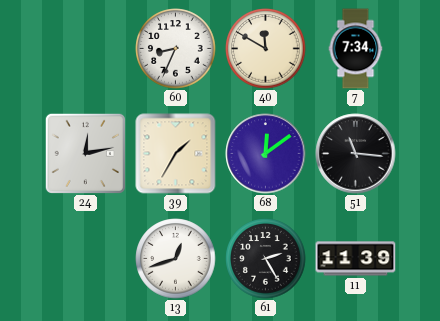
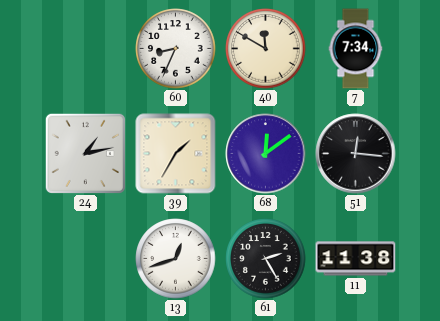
24: 12:13 -> 1:13 (85, 153)
51: 11:16 -> 12:16 (356, 154)
11: 11:39 -> 11:38 (356, 259)
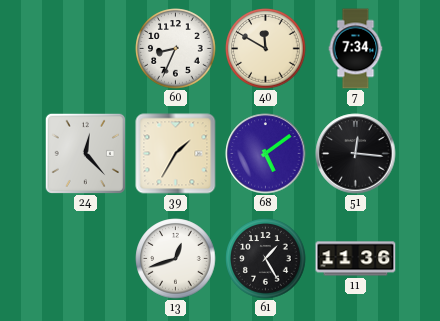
24: 1:13 -> 12:23 (85, 153)
68: 12:09 -> 5:09 (266, 154)
61: 2:25 -> 1:25 (266, 259)
11: 11:38 -> 11:36 (356, 259)
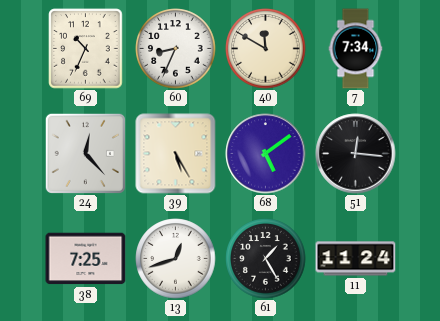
69: none -> 10:34 (86, 49)
39: 1:35 -> 5:25 (176, 154)
38: none -> 7:25 (86, 259)
11: 11:36 -> 11:24 (356, 259)
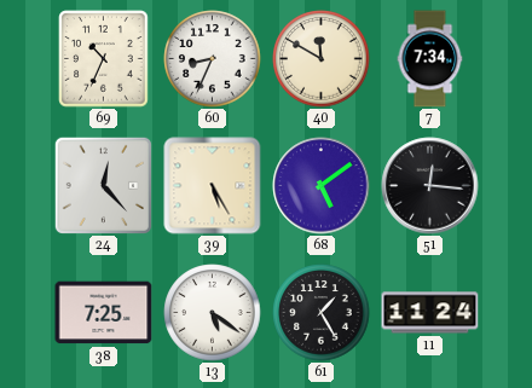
13: 12:42 -> 5:21 (213, 313)
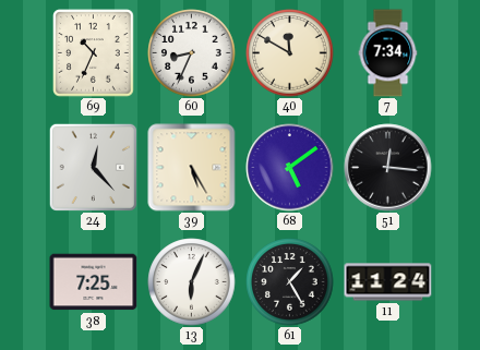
13: 5:21 -> 6:04 (192, 282)
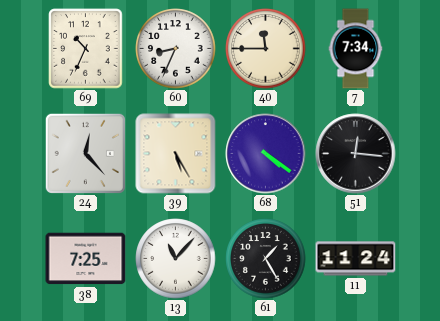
40: 11:50 -> 11:45 (266, 49)
68: 5:09 -> 4:21 (266, 154)
13: 6:04 -> 11:07 (176, 259)
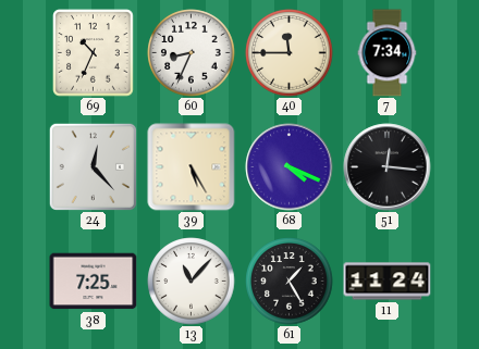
68: 4:21 -> 4:19 (290, 167)
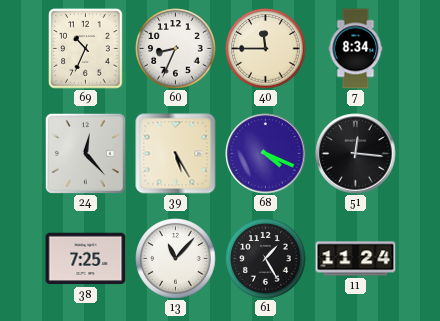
7: 7:34 -> 8:34 (356, 49)
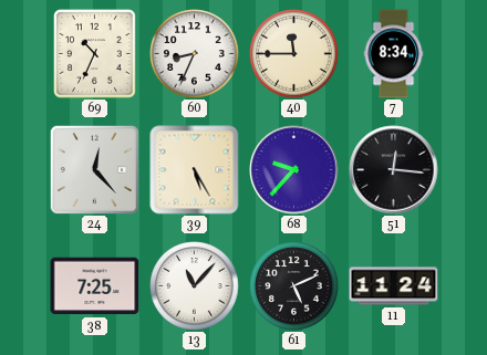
68: 4:19 -> 9:37 (294, 170)
61: 1:25 -> 5:11 (294, 286)
